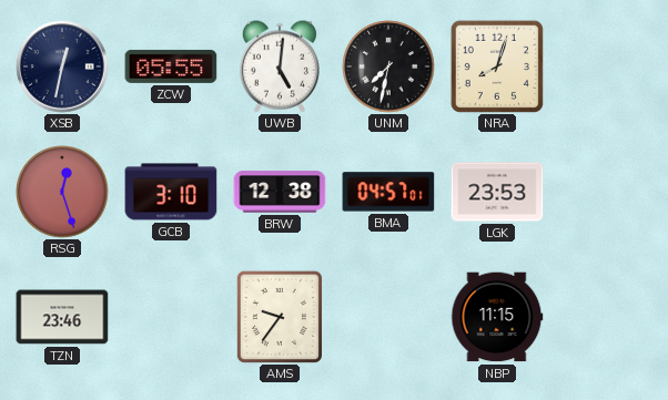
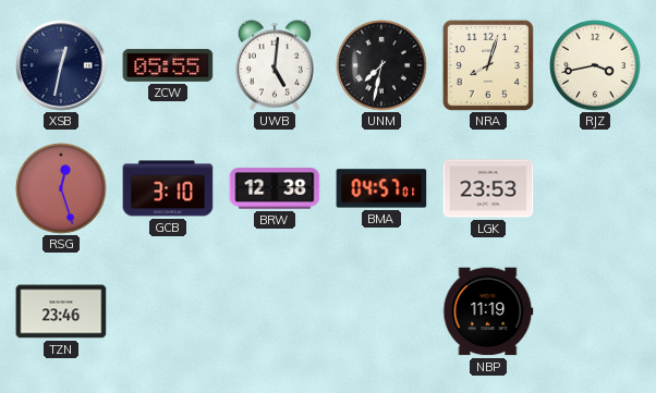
RJZ: none -> 3:43 (595, 65)
AMS: 9:36 -> none (280, 317)
NBP: 11:15 -> 11:19 (488, 311)
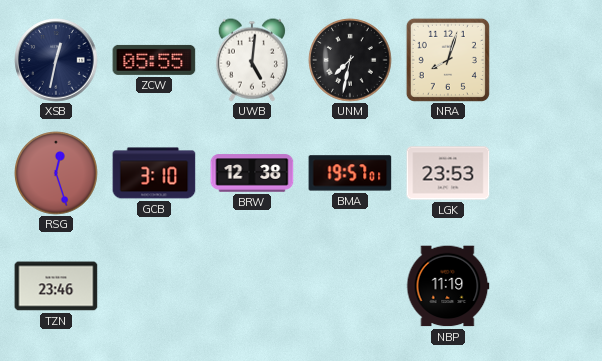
RJZ: 3:43 -> none (595, 65)
BMA: 04:57 -> 19:57 (350, 173)
